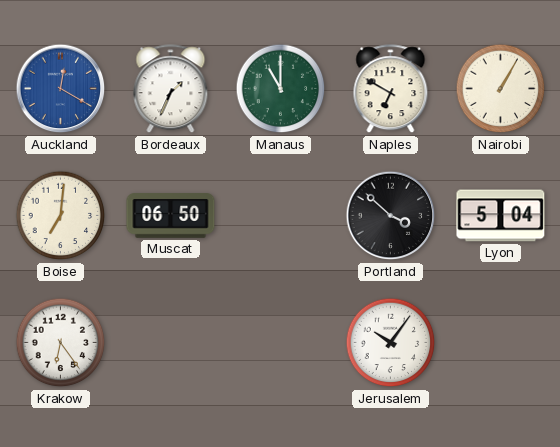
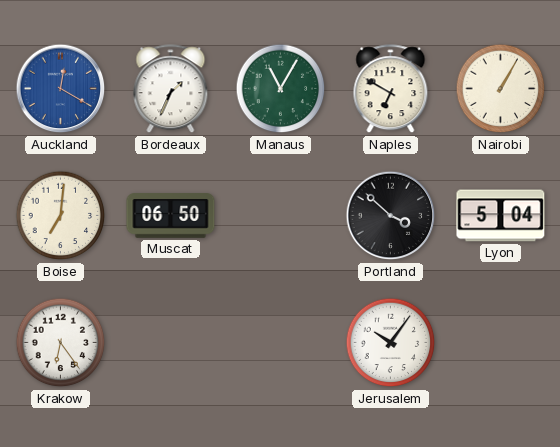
Manaus: 11:00 -> 11:05 (281, 89)
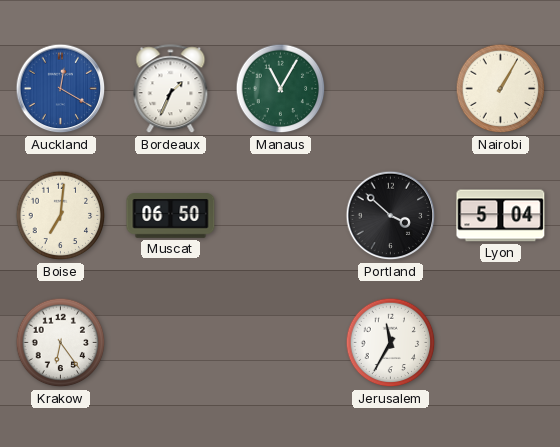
Naples: 6:50 -> none (391, 89)
Jerusalem: 10:06 -> 11:35 (391, 343)
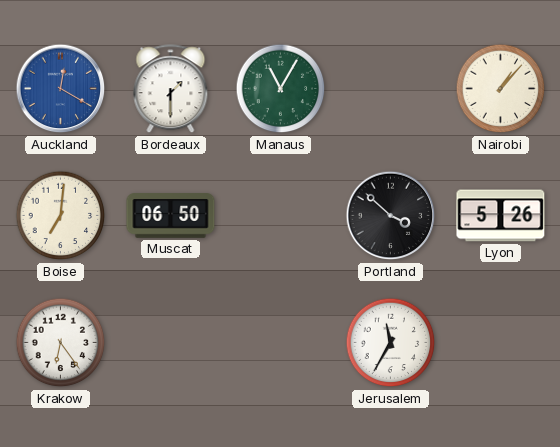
Bordeaux: 1:34 -> 1:30 (171, 89)
Nairobi: 1:05 -> 1:07 (501, 89)
Lyon: 5:04 -> 5:26 (501, 216)
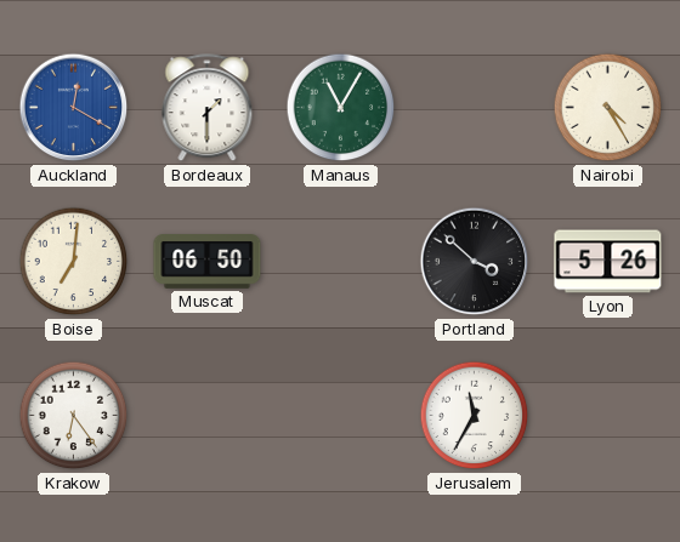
Nairobi: 1:07 -> 4:25 (608, 108)
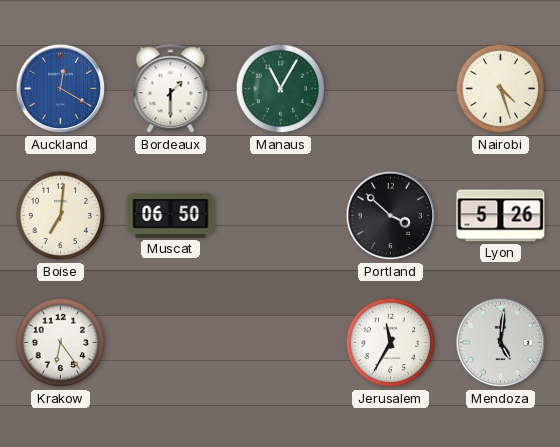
Nairobi: 4:25 -> 4:27 (501, 89)
Mendoza: none -> 5:01 (501, 343)
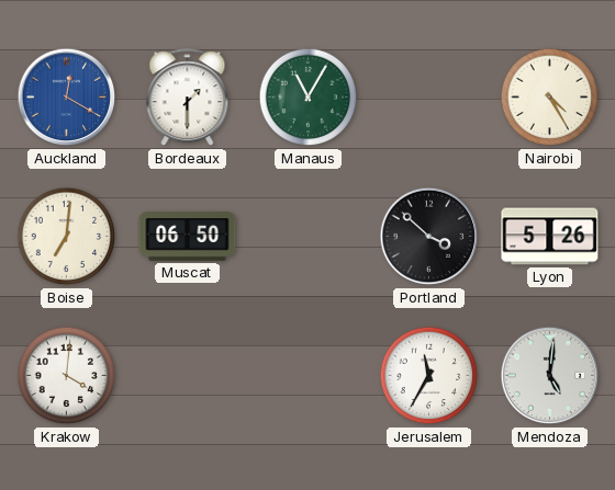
Nairobi: 4:27 -> 4:25 (550, 98)
Krakow: 6:24 -> 4:01 (67, 376)
